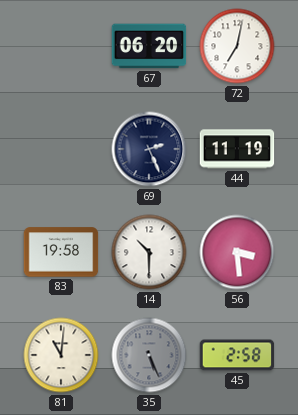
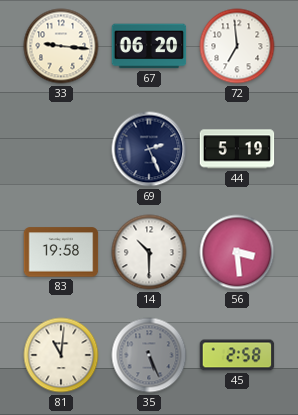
33: none -> 9:16 (61, 46)
72: 7:02 -> 6:59 (237, 46)
44: 11:19 -> 5:19 (237, 149)
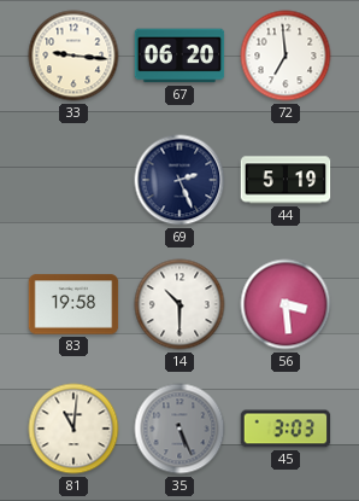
45: 2:58 -> 3:03 (286, 429)
